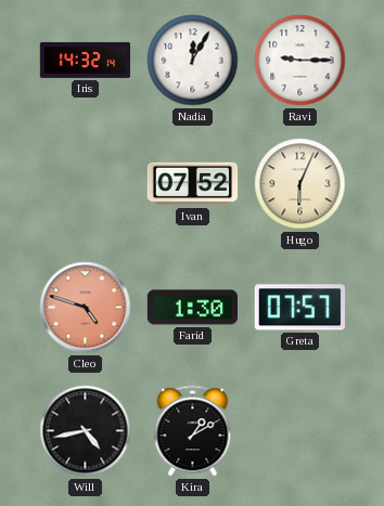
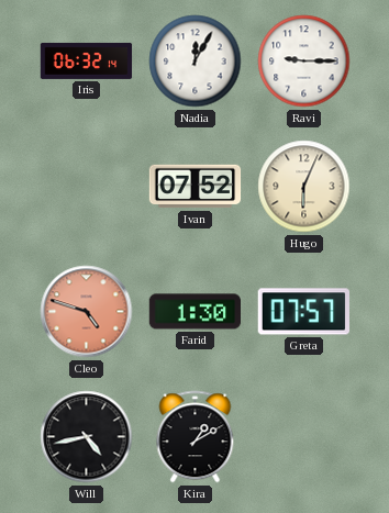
Iris: 14:32 -> 06:32 (87, 60)
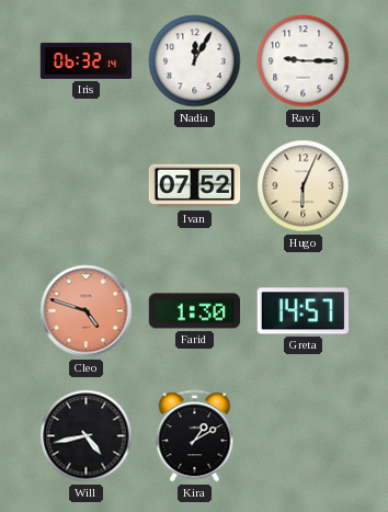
Greta: 07:57 -> 14:57 (303, 311)
